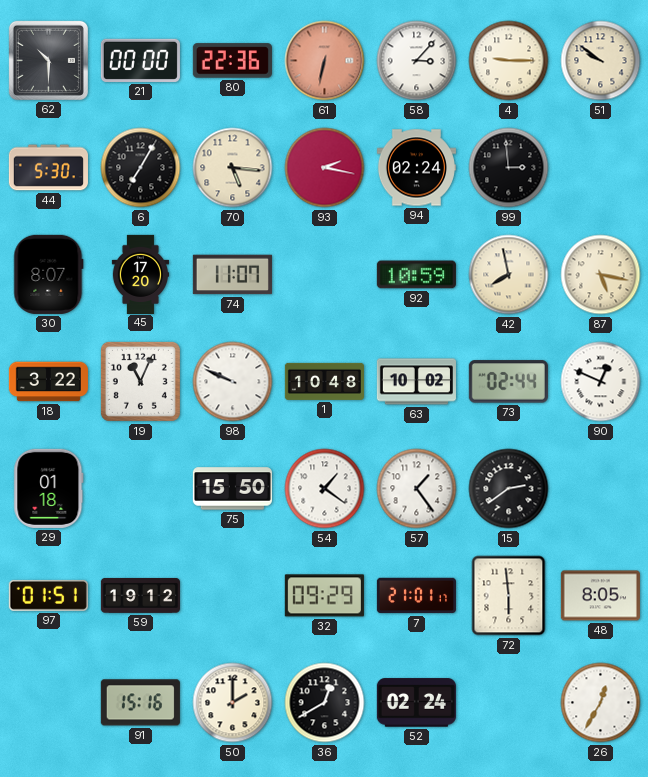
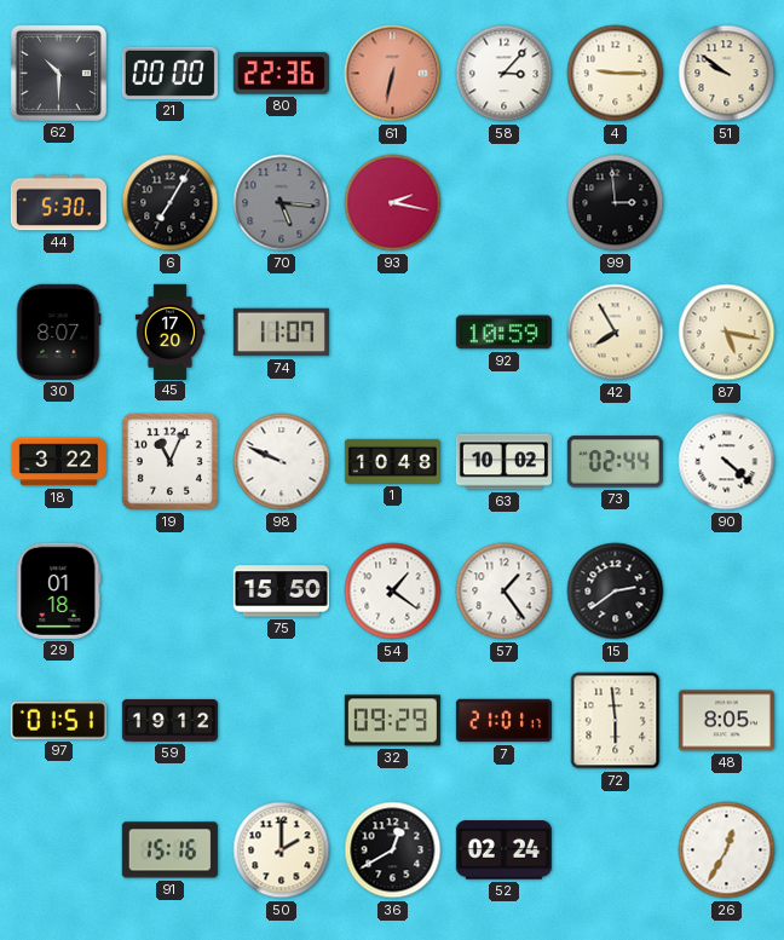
70 dial: cream -> grey (282, 203)
94: 02:24 -> none (416, 168)
42: 7:58 -> 7:55 (616, 333)
90: 12:49 -> 4:22 (727, 462)
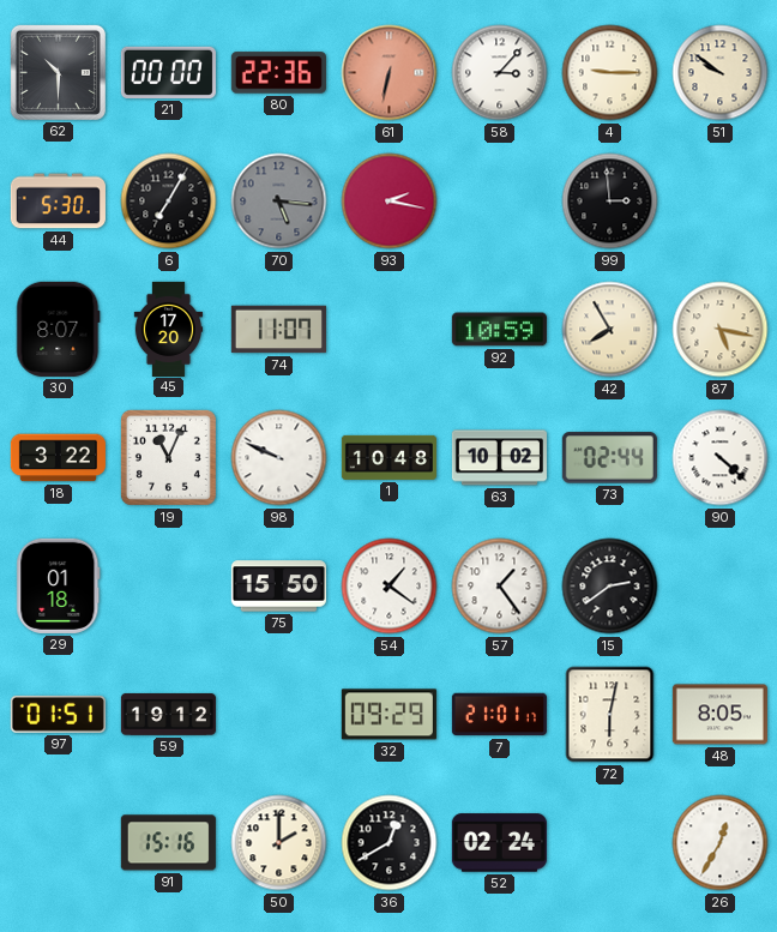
72: 5:59 -> 6:02 (610, 715)
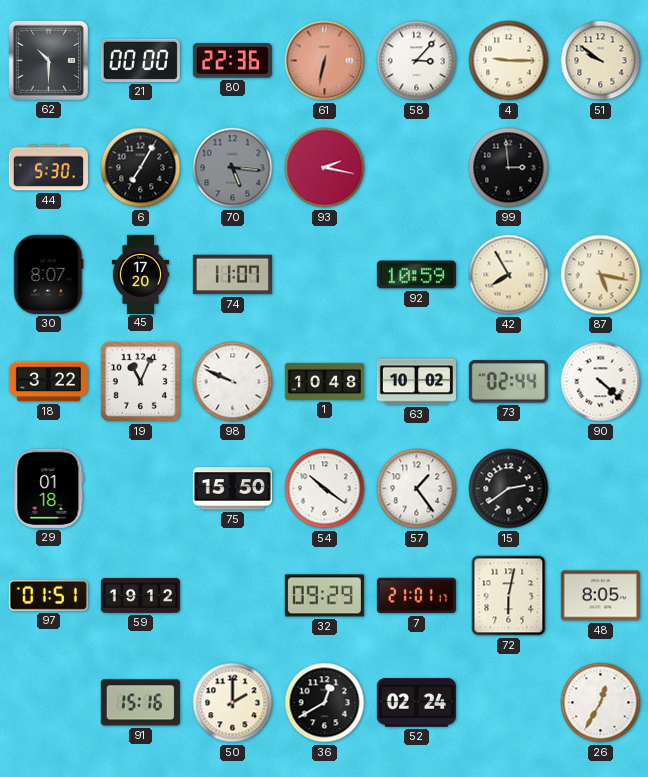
54: 1:21 -> 10:21 (325, 489)
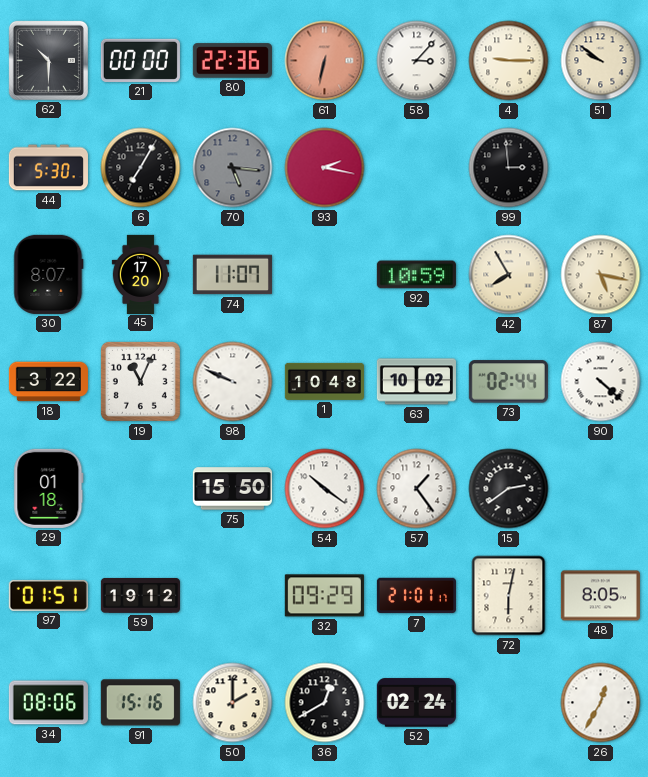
34: none -> 08:06 (48, 703)
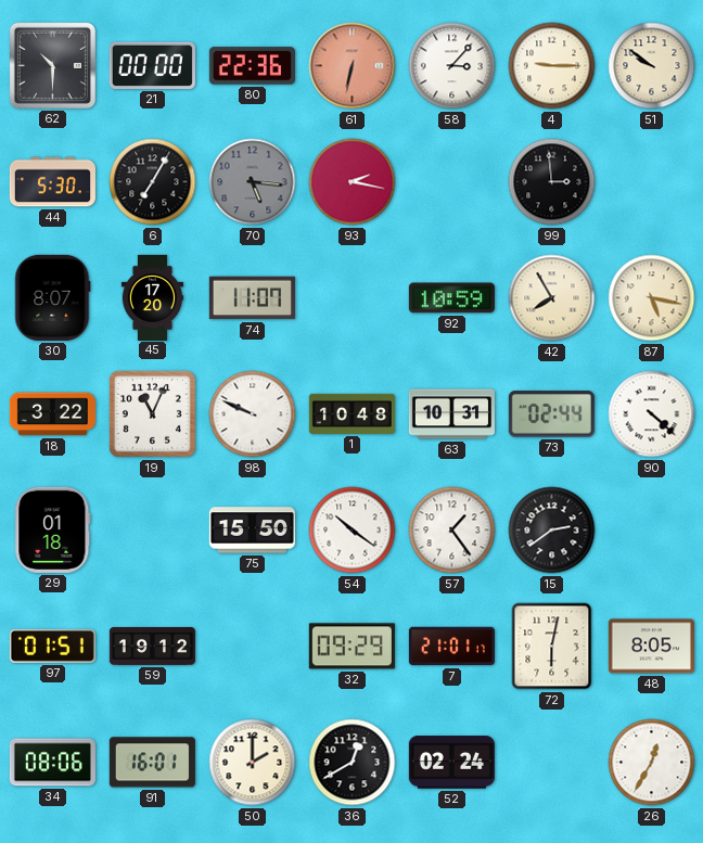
63: 10:02 -> 10:31 (451, 414)
91: 15:16 -> 16:01 (152, 763)
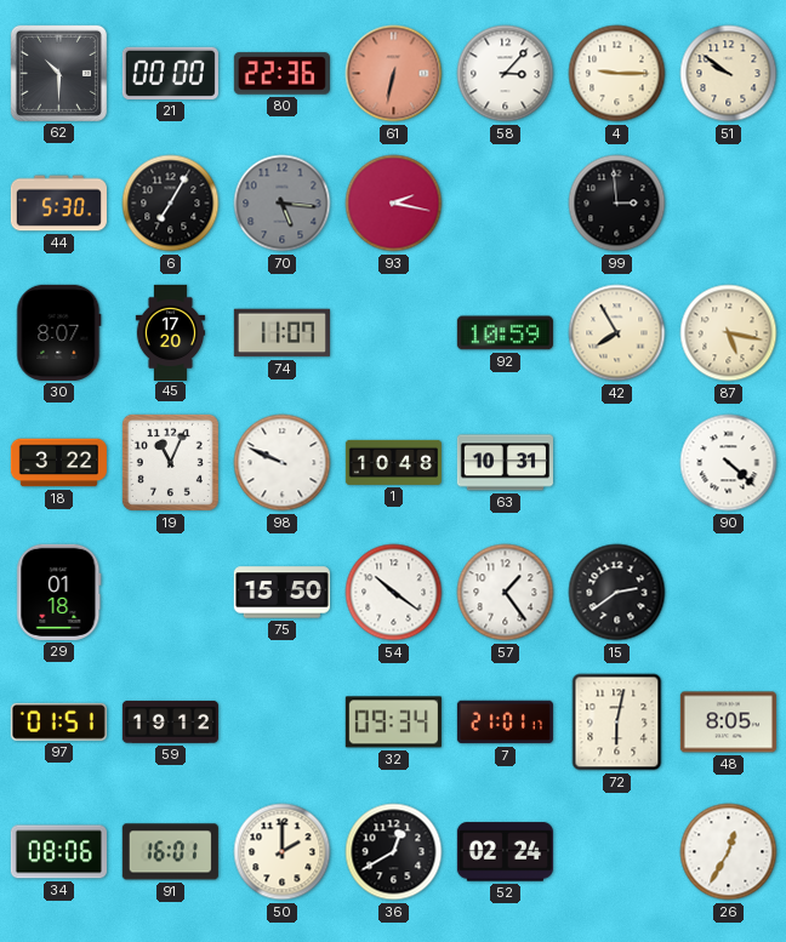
73: 02:44 -> none (551, 414)
32: 09:29 -> 09:34 (393, 723)
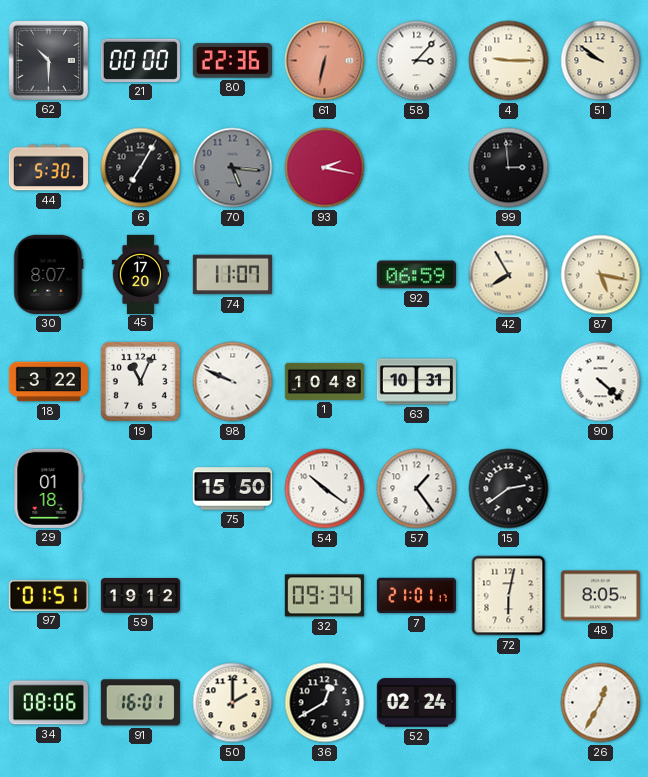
92: 10:59 -> 06:59 (416, 275)
